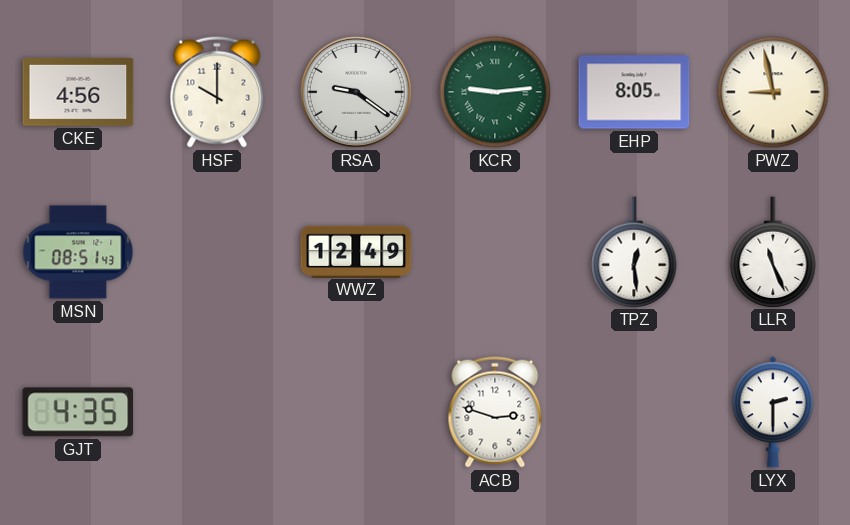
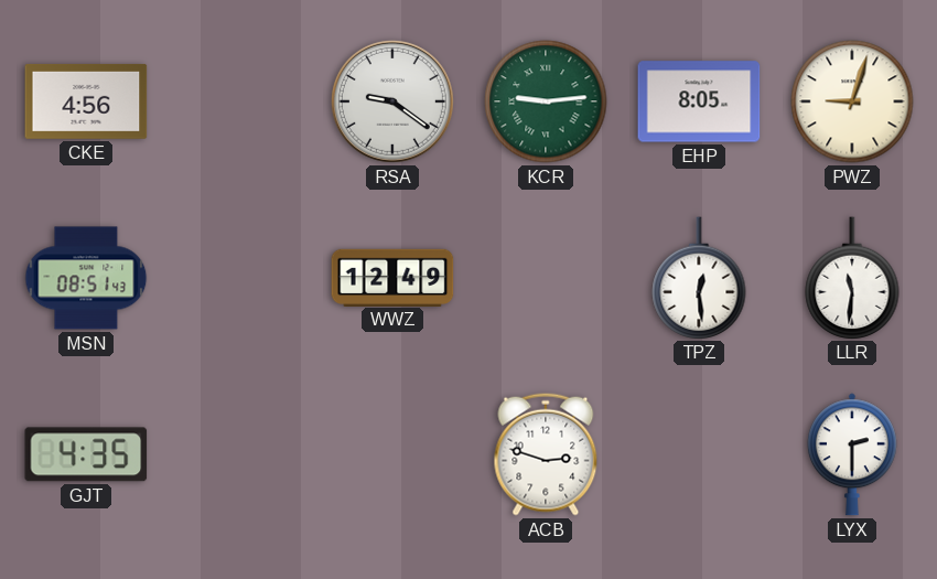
HSF: 10:00 -> none (217, 92)
PWZ: 8:58 -> 9:03 (852, 101)
LLR: 11:26 -> 11:31 (852, 278)
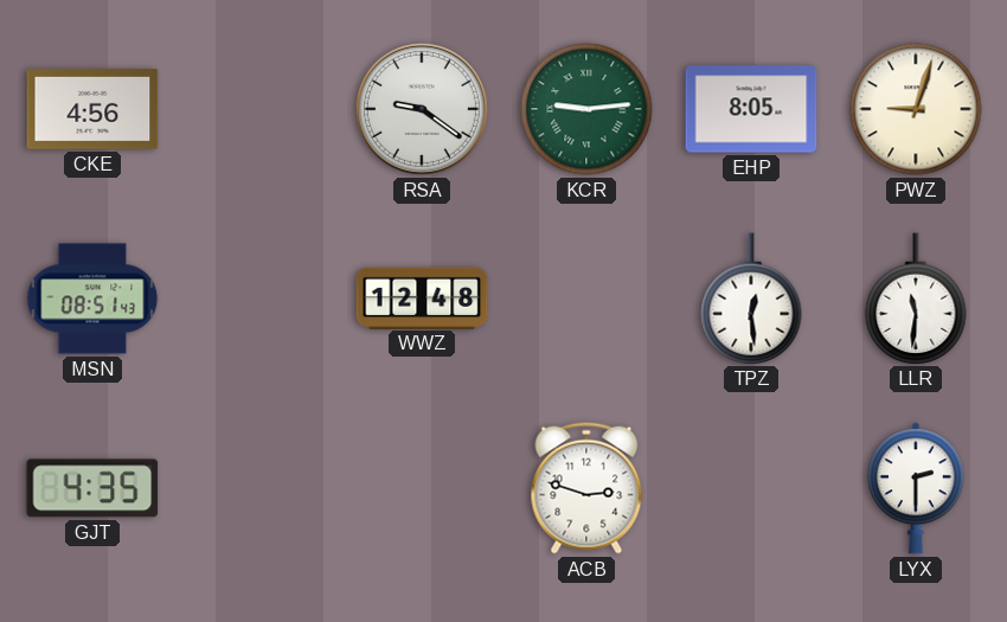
WWZ: 12:49 -> 12:48 (422, 297)
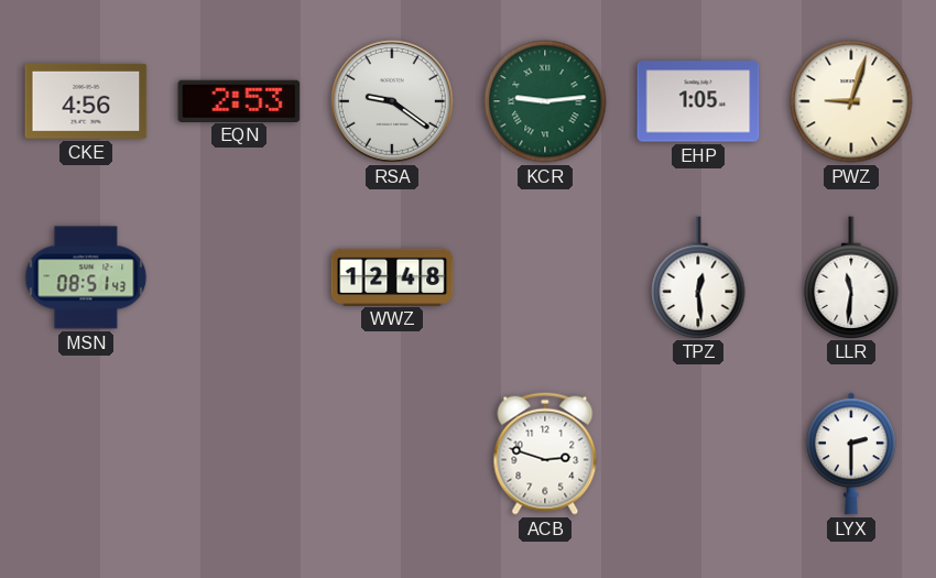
EQN: none -> 2:53 (239, 100)
EHP: 8:05 -> 1:05 (698, 101)
GJT: 4:35 -> none (92, 488)
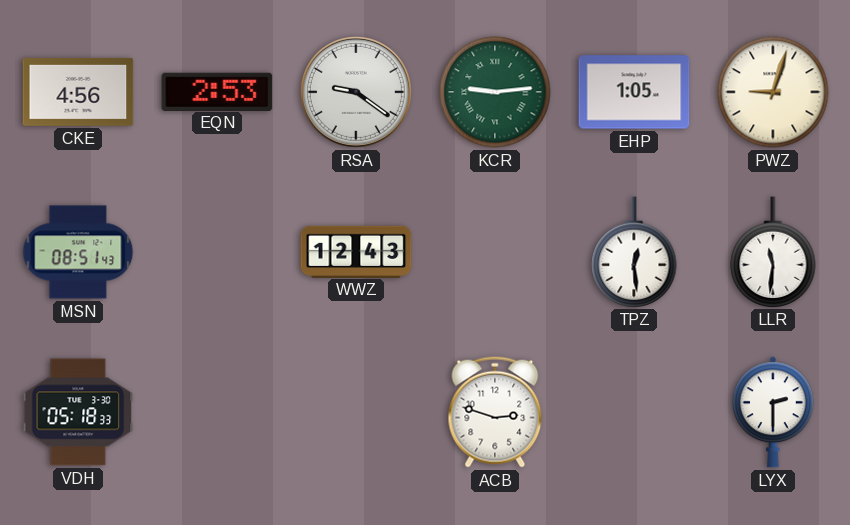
WWZ: 12:48 -> 12:43 (356, 251)
VDH: none -> 05:18 (78, 412)
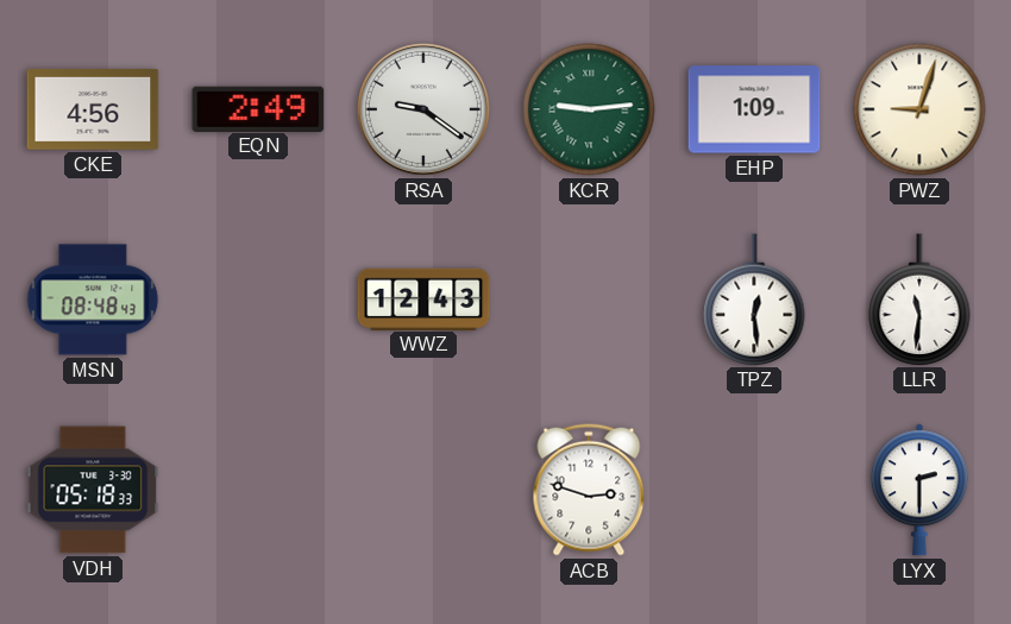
EQN: 2:53 -> 2:49 (258, 108)
EHP: 1:05 -> 1:09 (754, 109)
MSN: 08:51 -> 08:48 (93, 300)
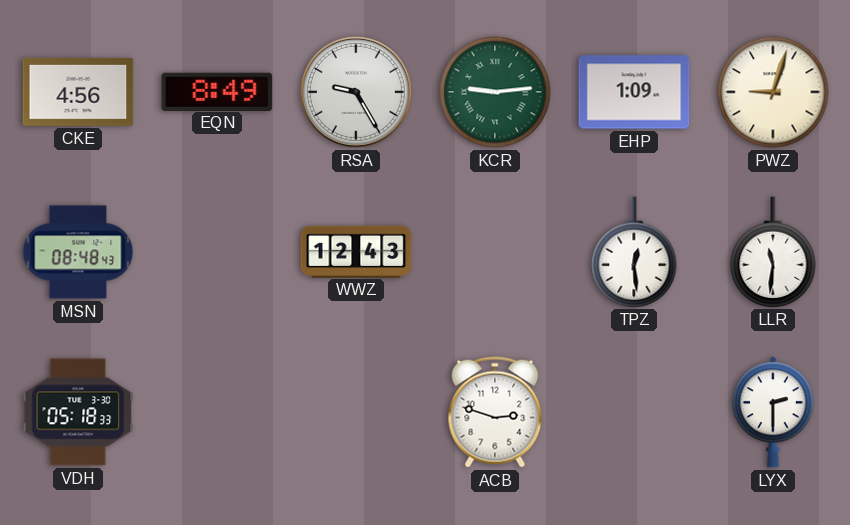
EQN: 2:49 -> 8:49 (217, 91)
RSA: 9:21 -> 9:25 (356, 92)
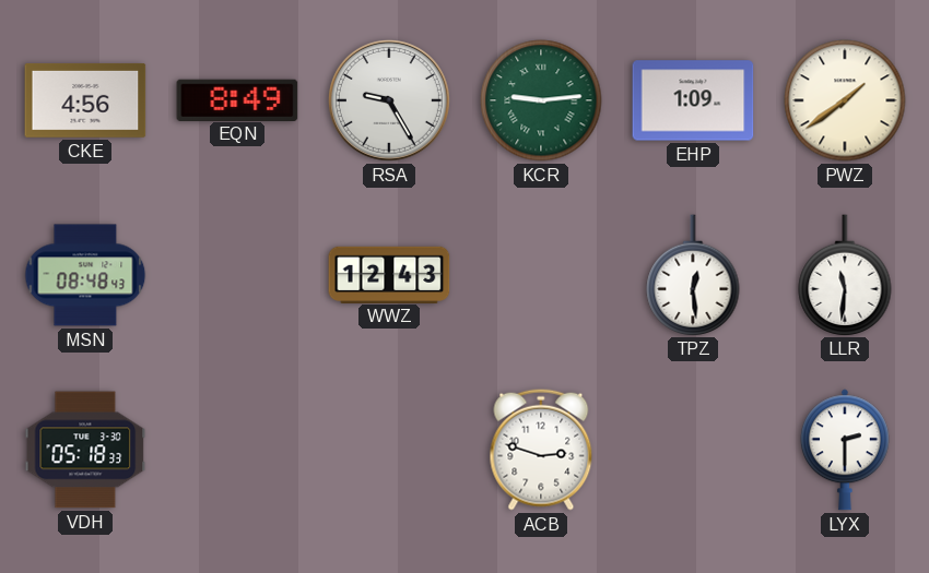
PWZ: 9:03 -> 1:39 (845, 100)
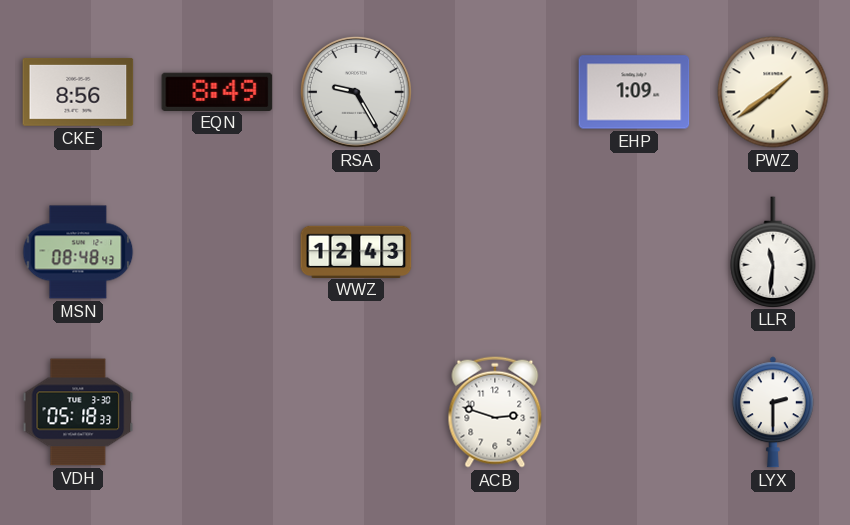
CKE: 4:56 -> 8:56 (78, 92)
KCR: 9:14 -> none (541, 100)
TPZ: 12:29 -> none (693, 275)
